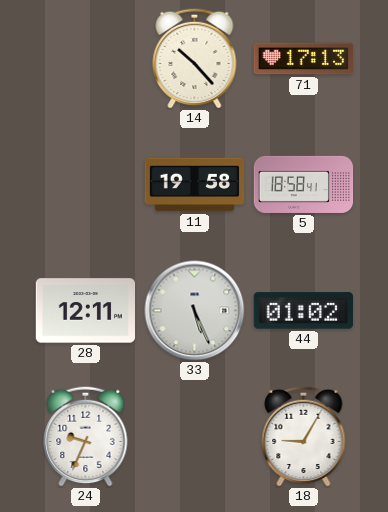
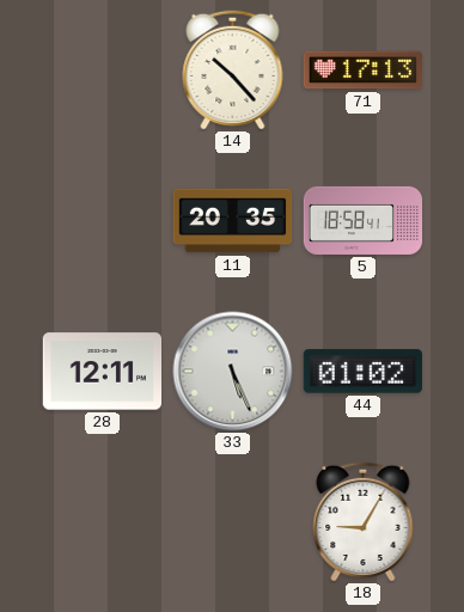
11: 19:58 -> 20:35 (233, 221)
24: 9:34 -> none (86, 436)
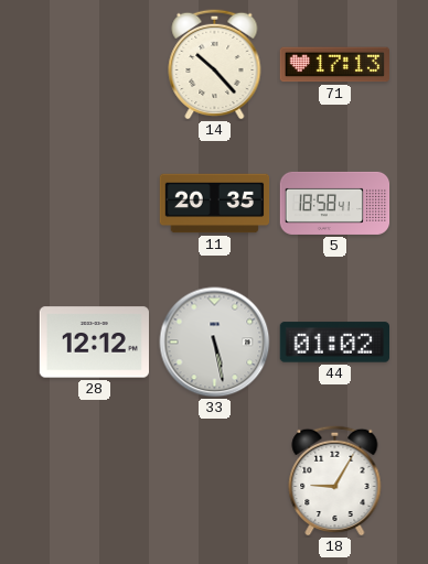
28: 12:11 -> 12:12 (94, 343)
33: 5:26 -> 5:28 (215, 343)
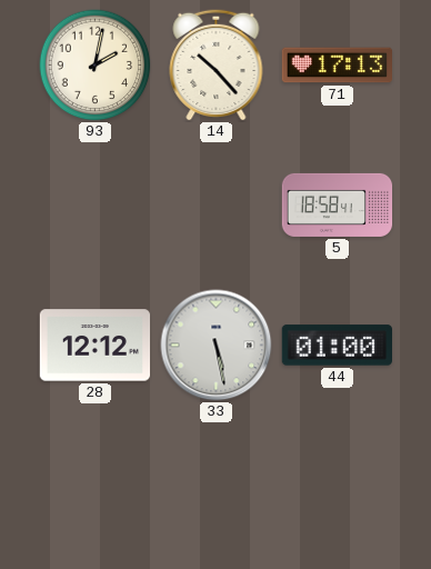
93: none -> 2:02 (96, 66)
11: 20:35 -> none (215, 204)
44: 01:02 -> 01:00 (337, 346)
18: 9:05 -> none (335, 480)
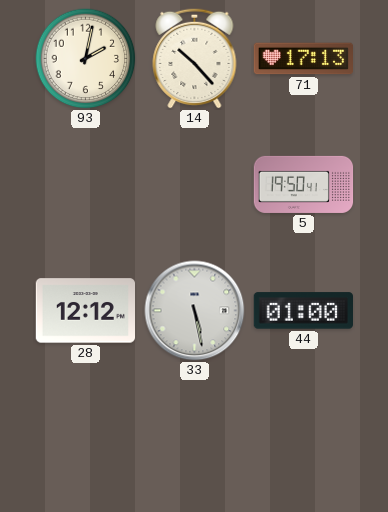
5: 18:58 -> 19:50 (304, 184)
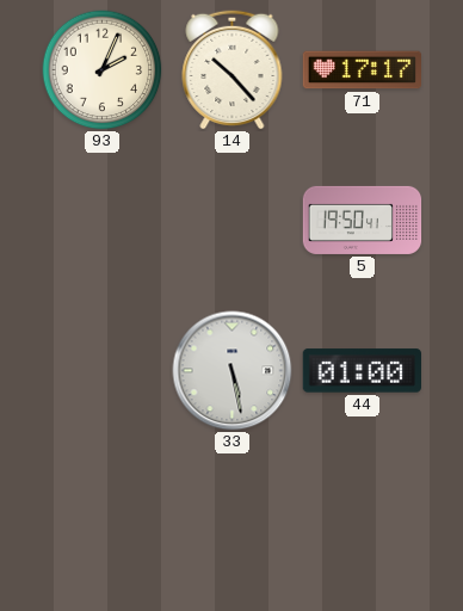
93: 2:02 -> 2:04 (103, 70)
71: 17:13 -> 17:17 (362, 70)
28: 12:12 -> none (85, 311)
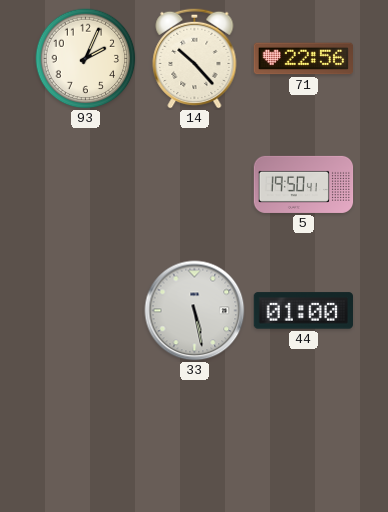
71: 17:17 -> 22:56 (303, 59)
